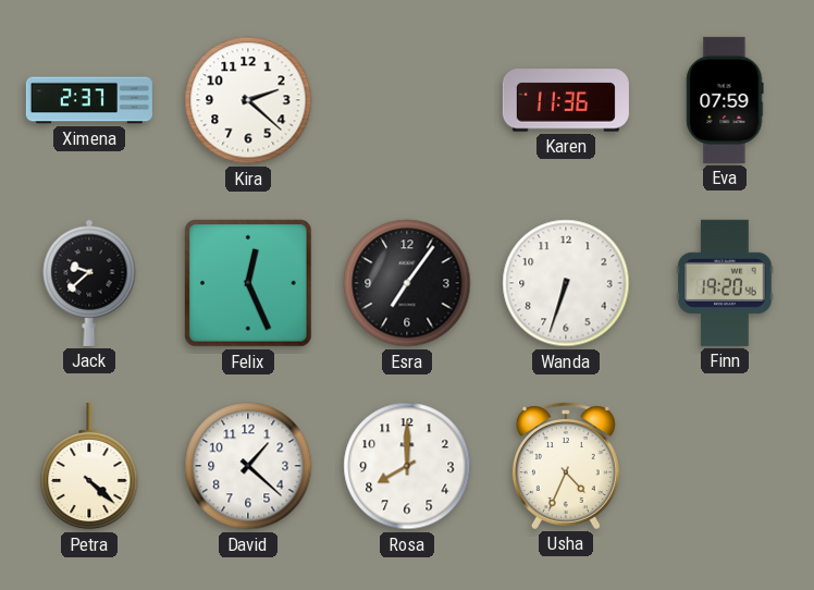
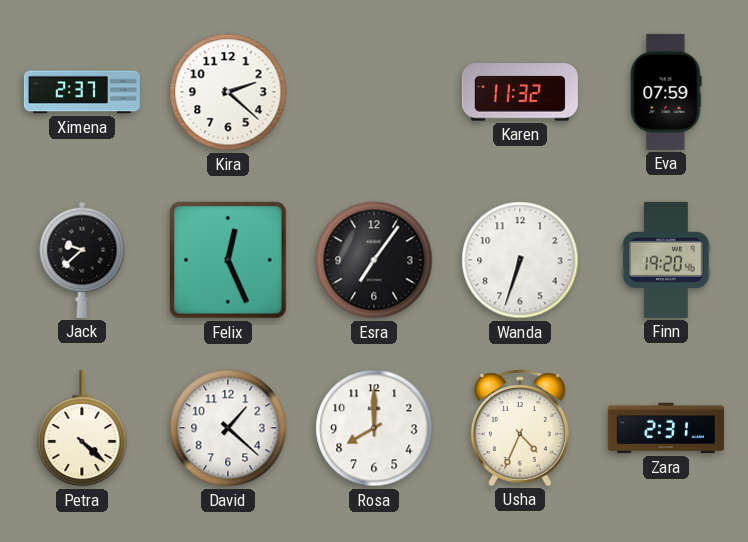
Karen: 11:36 -> 11:32 (520, 92)
Zara: none -> 2:31 (666, 428)
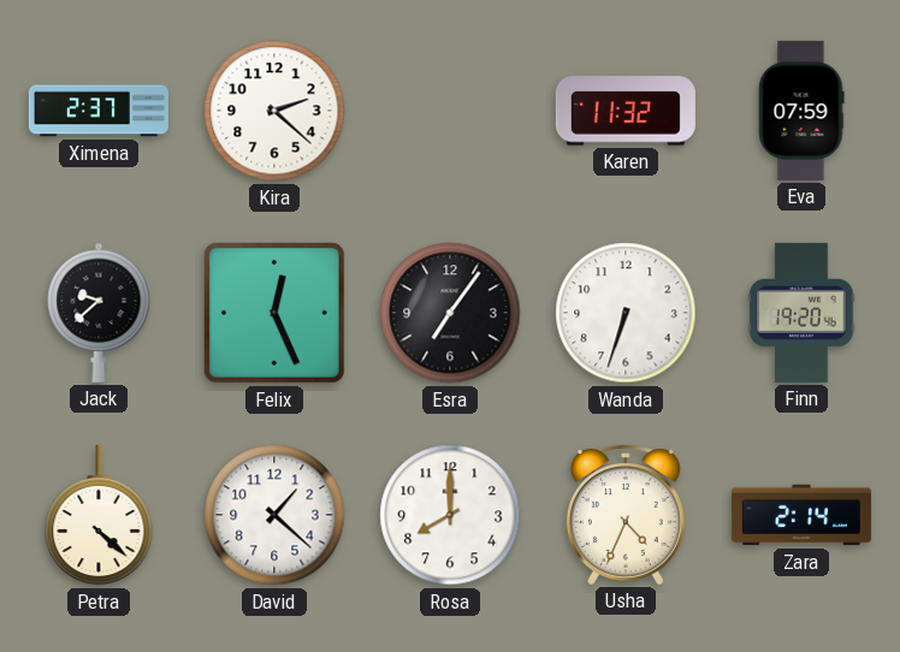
Zara: 2:31 -> 2:14 (801, 515)
